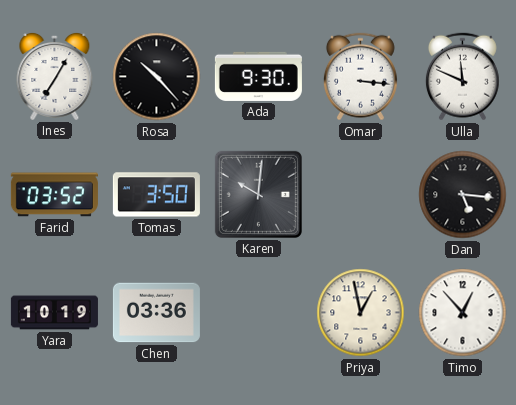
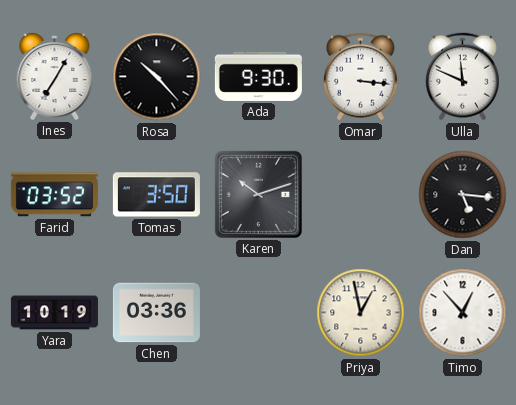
Karen: 10:01 -> 10:12 (258, 194)
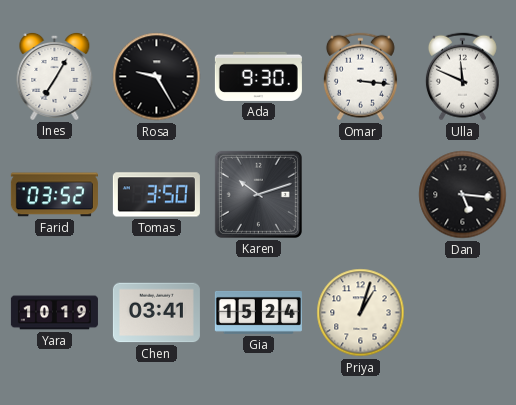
Rosa: 10:23 -> 9:25 (157, 77)
Chen: 03:36 -> 03:41 (156, 313)
Gia: none -> 15:24 (258, 312)
Priya: 12:58 -> 1:03 (361, 313)
Timo: 12:53 -> none (463, 313)
